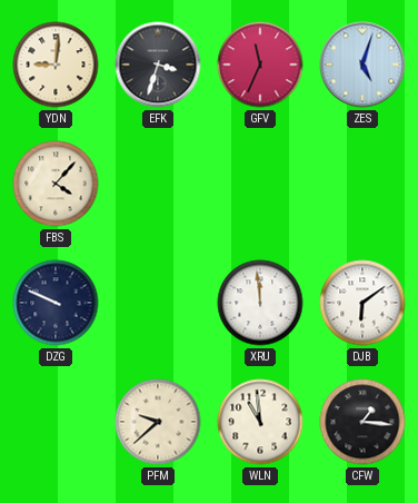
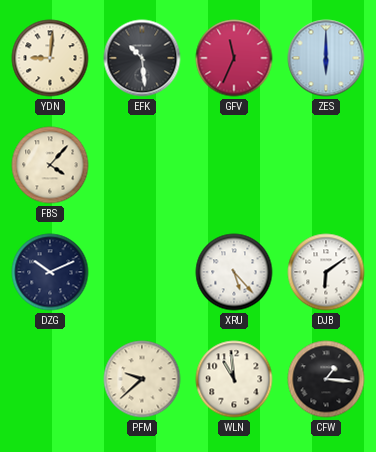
EFK: 3:33 -> 10:29 (142, 58)
ZES: 5:03 -> 6:00 (326, 58)
DZG: 9:49 -> 10:11 (50, 272)
XRU: 11:59 -> 5:23 (234, 272)
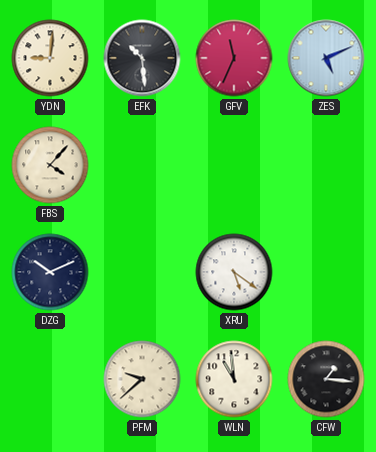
ZES: 6:00 -> 5:11 (326, 58)
XRU: 5:23 -> 5:21 (234, 272)
DJB: 6:09 -> none (326, 272)
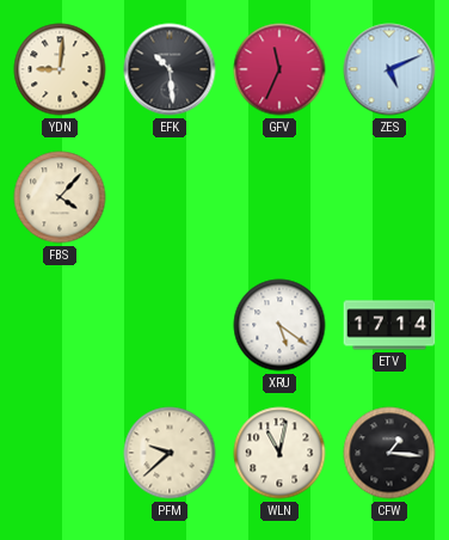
DZG: 10:11 -> none (50, 272)
ETV: none -> 17:14 (389, 325)
WLN: 10:59 -> 11:02 (279, 453)
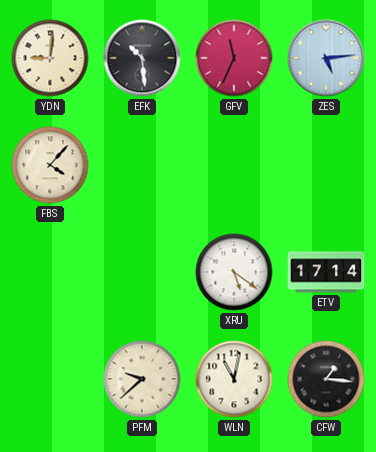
ZES: 5:11 -> 5:14 (326, 58)
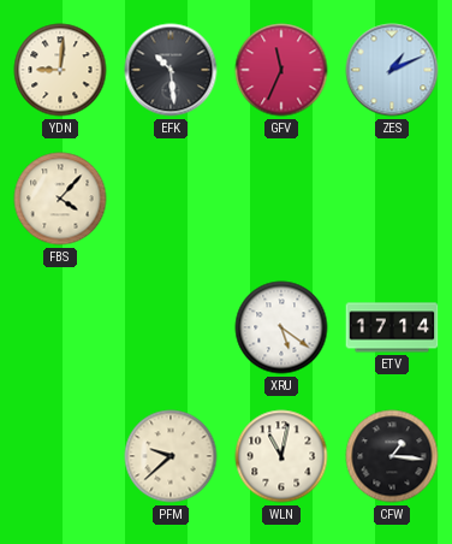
ZES: 5:14 -> 1:11 (392, 70)
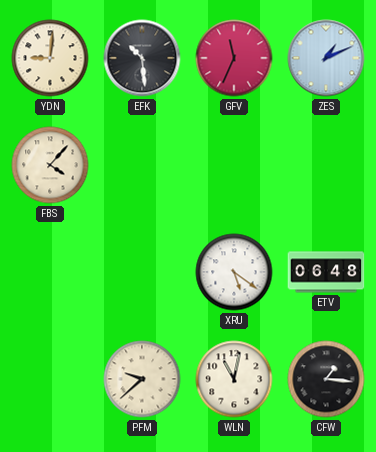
ETV: 17:14 -> 06:48 (326, 272)
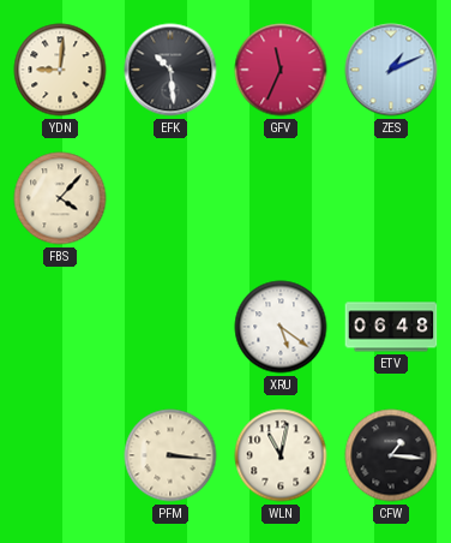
PFM: 9:38 -> 3:16 (170, 455)
